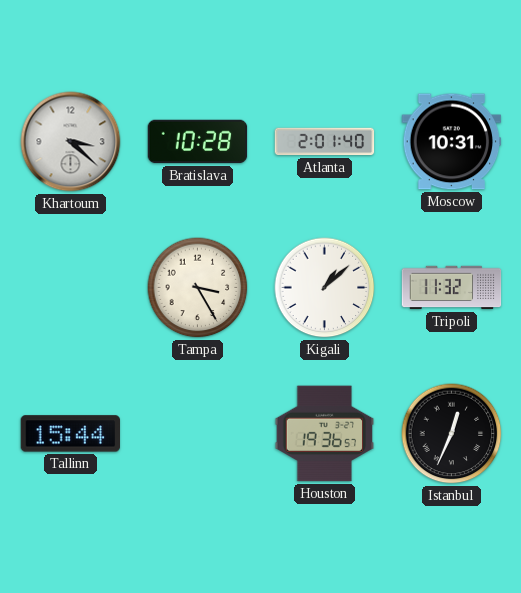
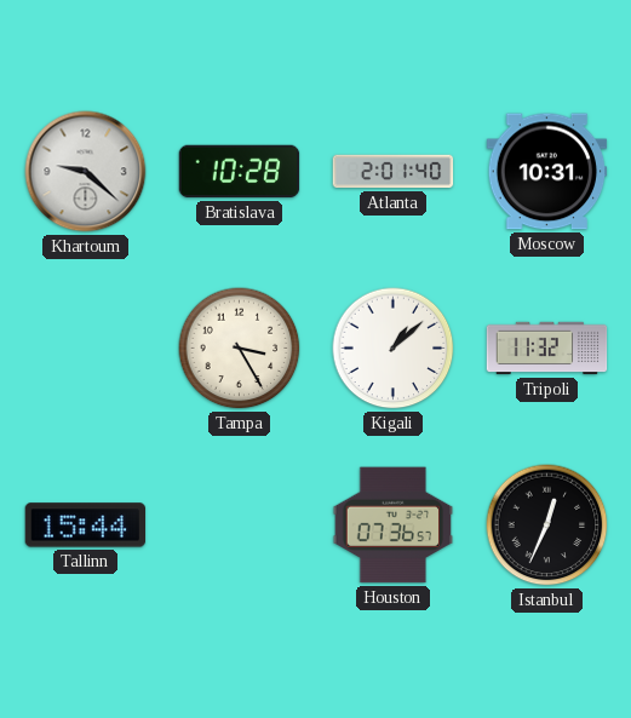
Khartoum: 3:22 -> 9:22 (86, 172)
Houston: 19:36 -> 07:36 (394, 525)
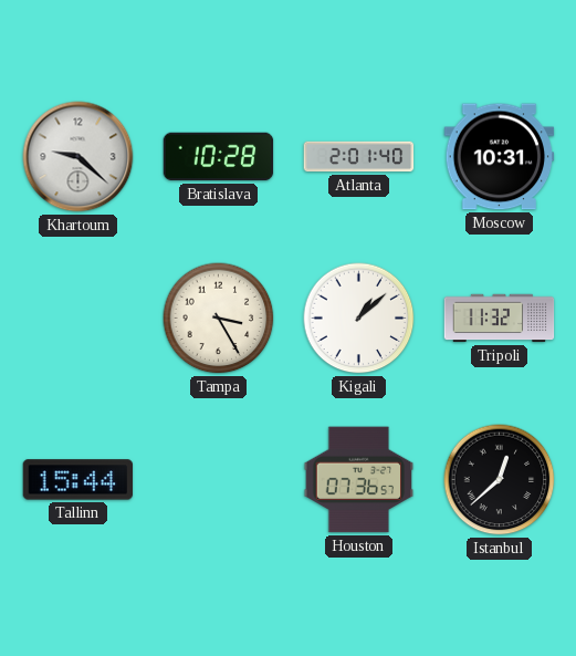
Istanbul: 12:34 -> 12:38 (500, 480)
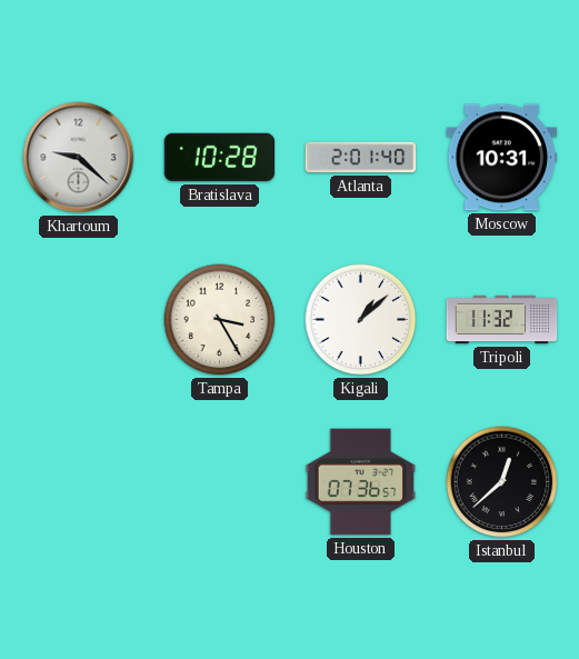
Tallinn: 15:44 -> none (78, 480)
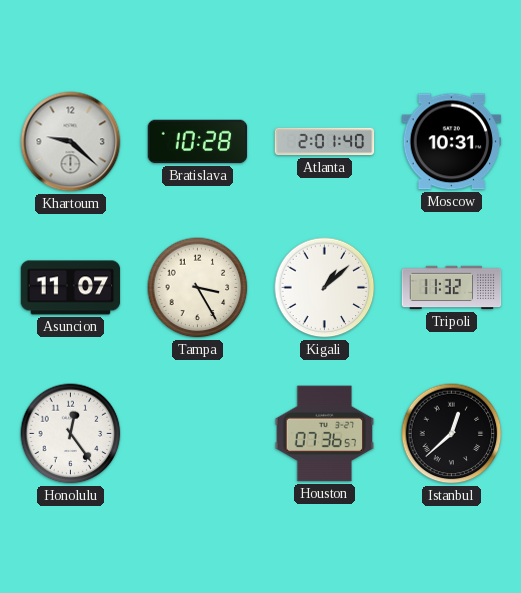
Asuncion: none -> 11:07 (71, 288)
Honolulu: none -> 12:24 (71, 434)
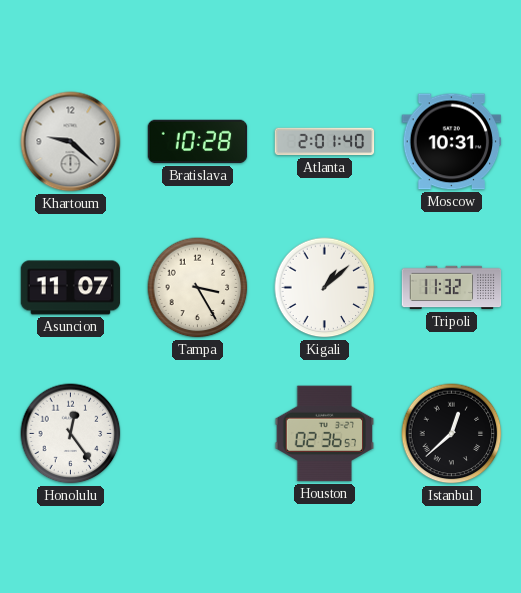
Houston: 07:36 -> 02:36 (325, 434)
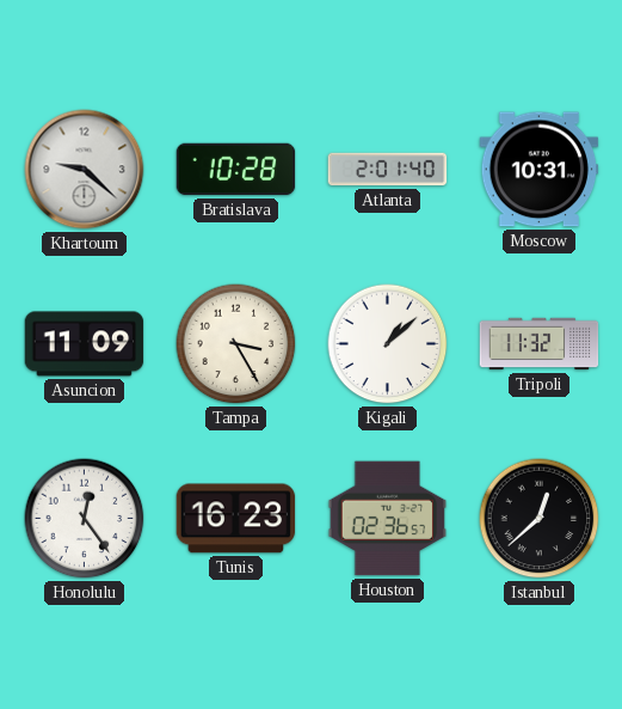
Asuncion: 11:07 -> 11:09 (85, 344)
Tunis: none -> 16:23 (236, 519)
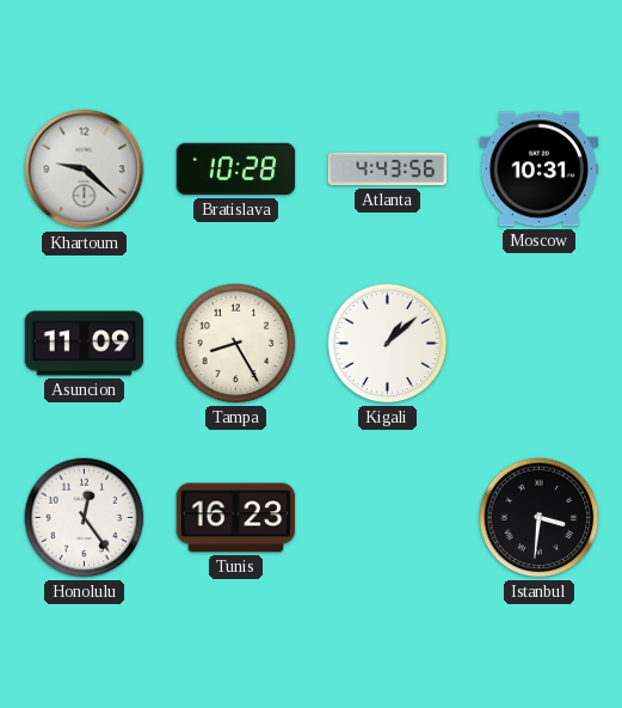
Atlanta: 2:01 -> 4:43 (388, 170)
Tampa: 3:25 -> 8:25 (236, 344)
Tripoli: 11:32 -> none (540, 344)
Houston: 02:36 -> none (388, 519)
Istanbul: 12:38 -> 3:31 (540, 518)
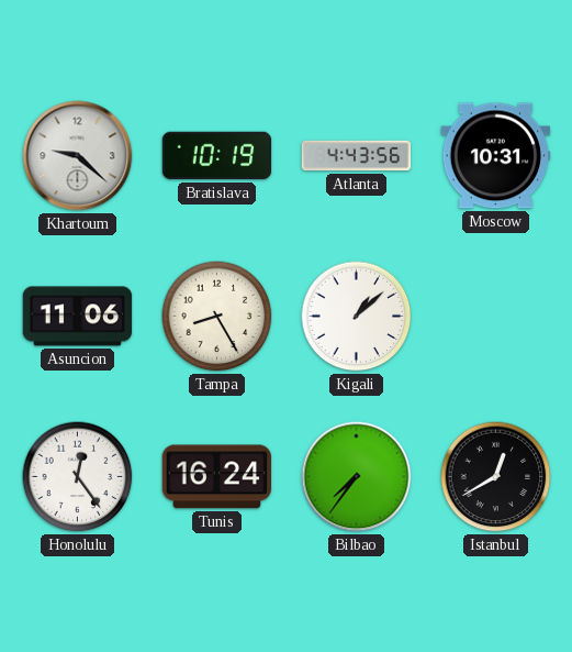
Bratislava: 10:28 -> 10:19 (217, 156)
Asuncion: 11:09 -> 11:06 (78, 317)
Tunis: 16:23 -> 16:24 (217, 477)
Bilbao: none -> 7:36 (357, 477)
Istanbul: 3:31 -> 12:40 (496, 477)
